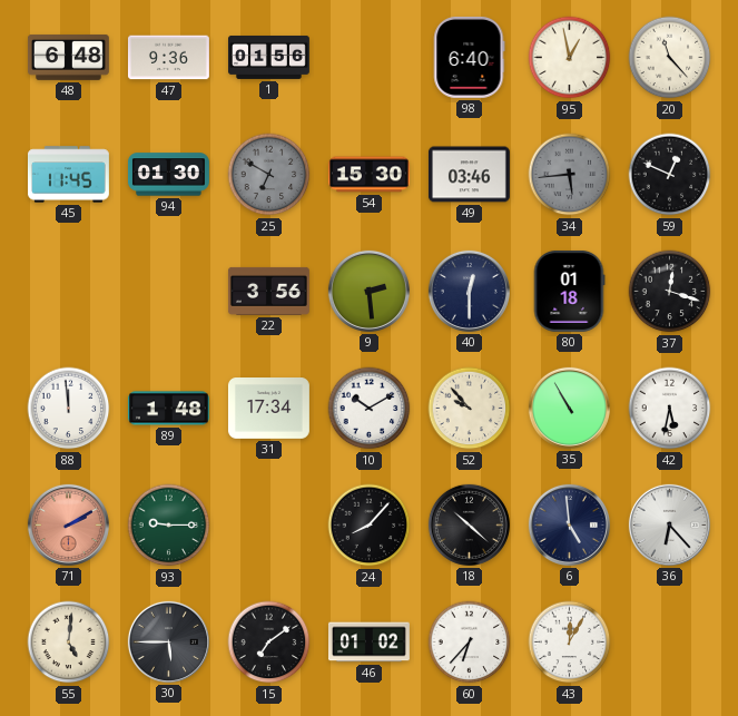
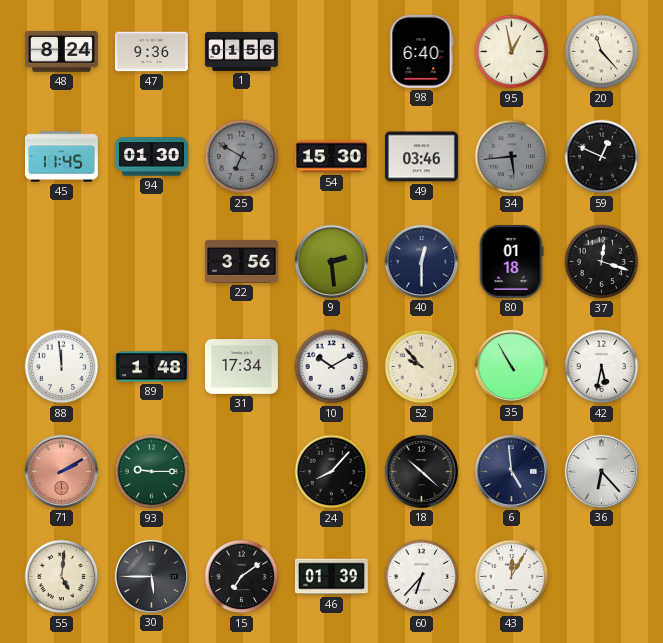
48: 6:48 -> 8:24 (61, 51)
46: 01:02 -> 01:39 (331, 577)
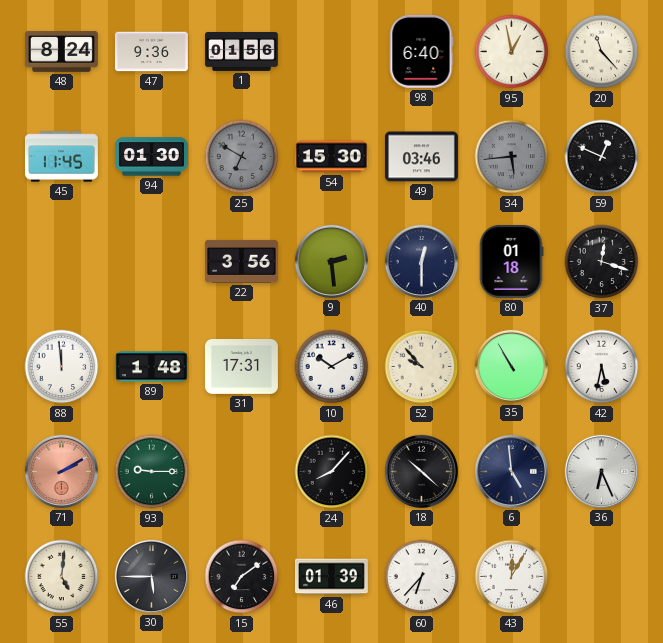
31: 17:34 -> 17:31 (241, 367)
36: 6:23 -> 6:26 (601, 471)
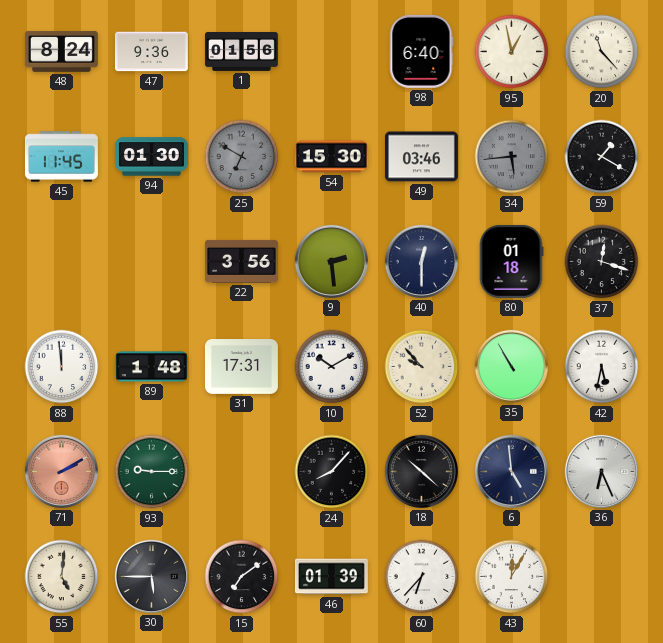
59: 12:49 -> 1:20 (602, 157)
